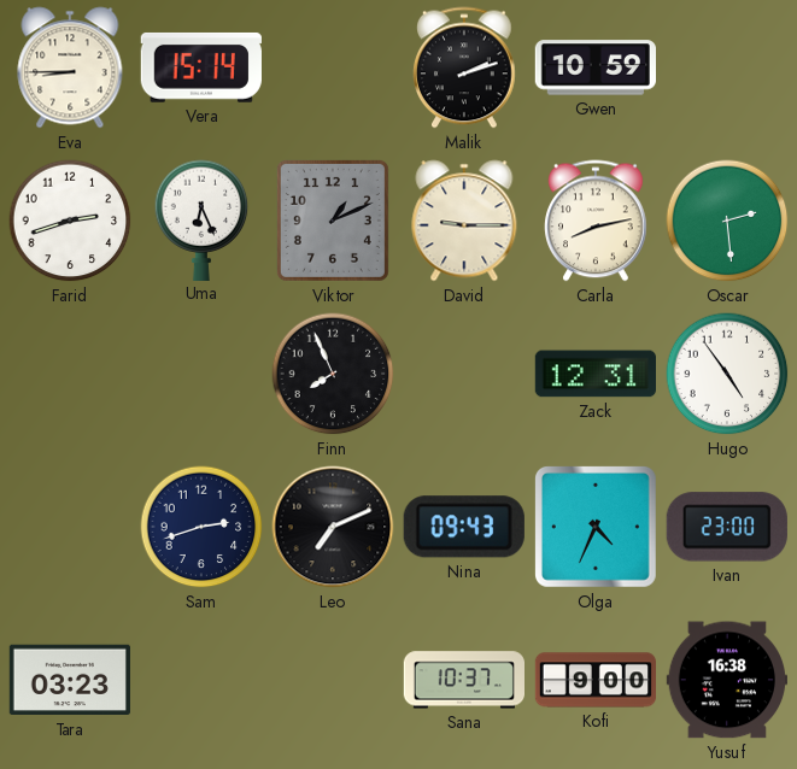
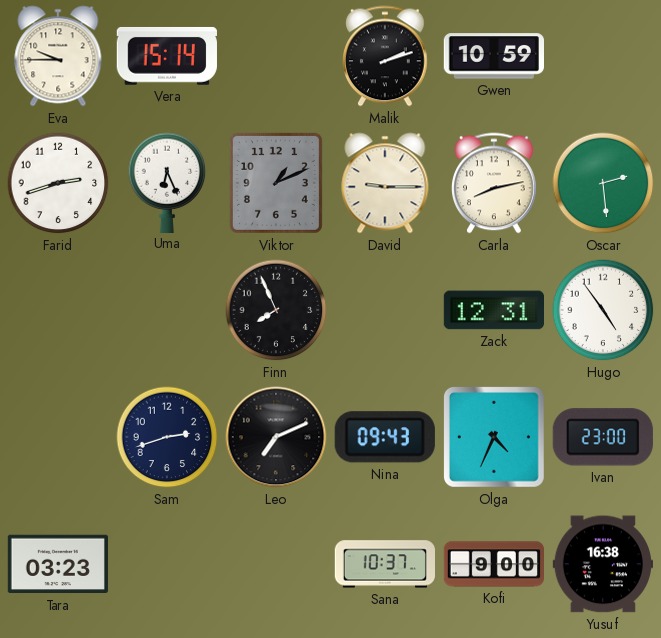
Eva: 8:45 -> 9:45 (58, 56)
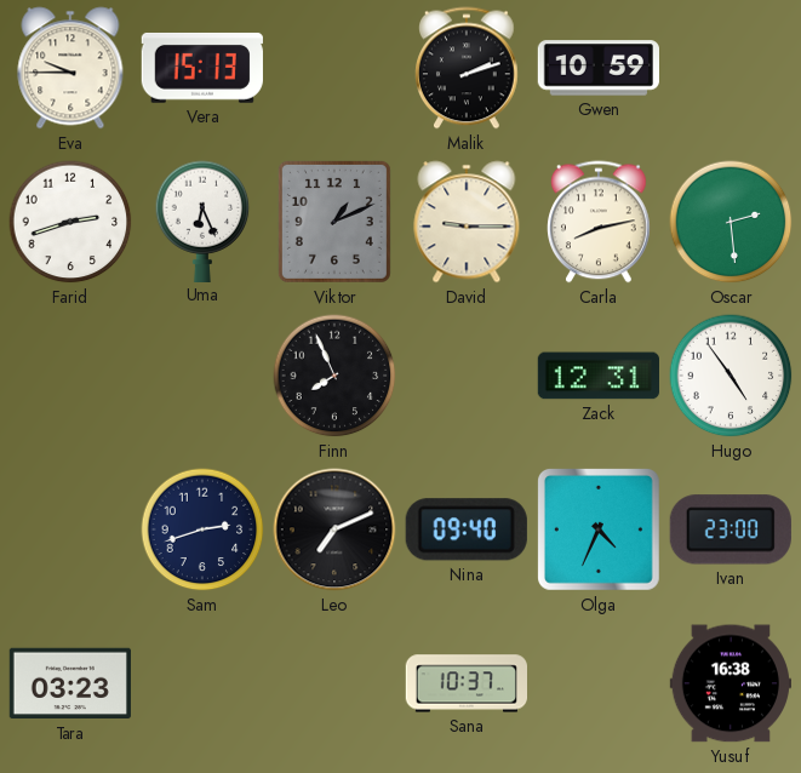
Vera: 15:14 -> 15:13 (202, 68)
Nina: 09:43 -> 09:40 (467, 529)
Kofi: 9:00 -> none (493, 564)
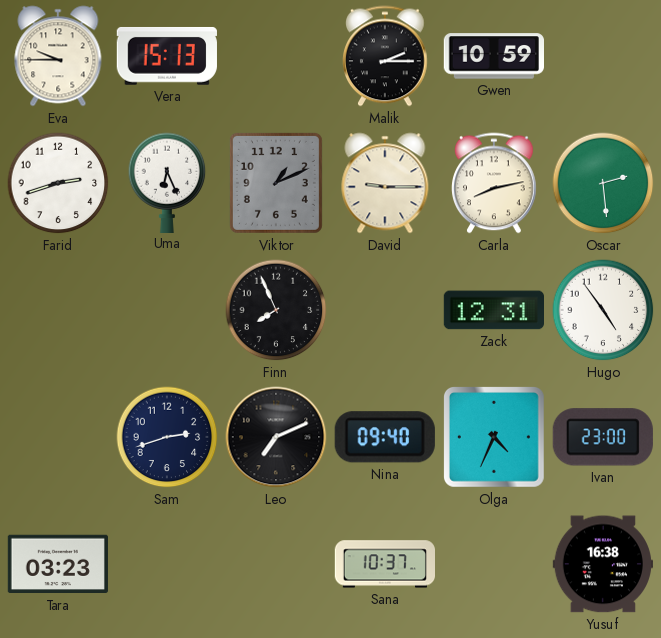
Malik: 2:12 -> 2:15 (386, 56)
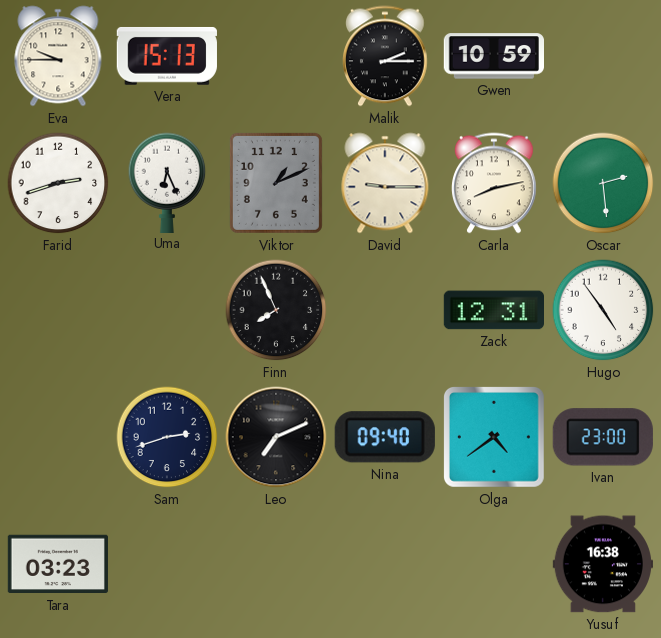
Olga: 4:34 -> 4:39 (494, 437)
Sana: 10:37 -> none (384, 564)
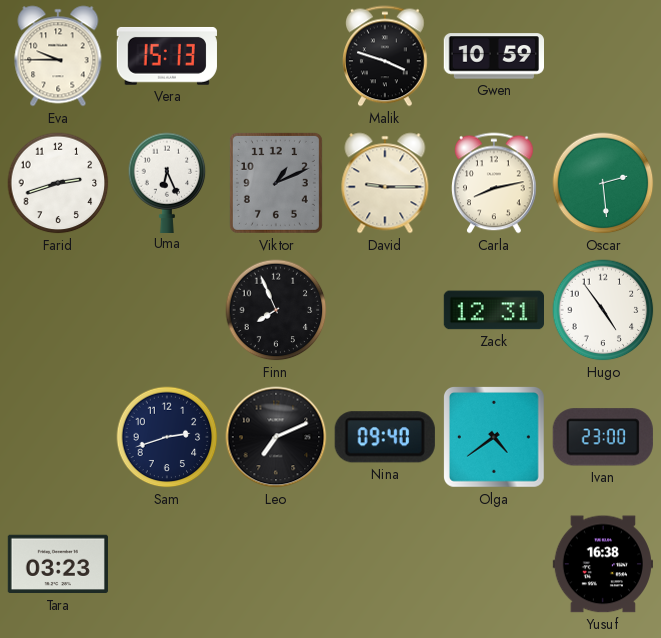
Malik: 2:15 -> 3:48 (386, 56)
